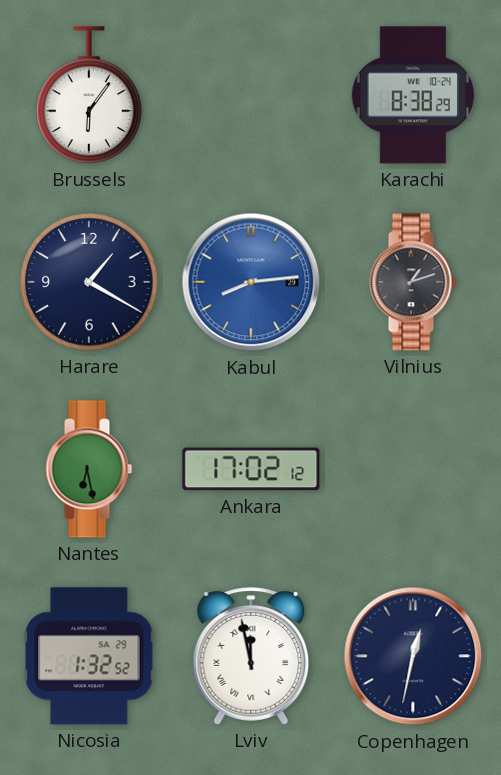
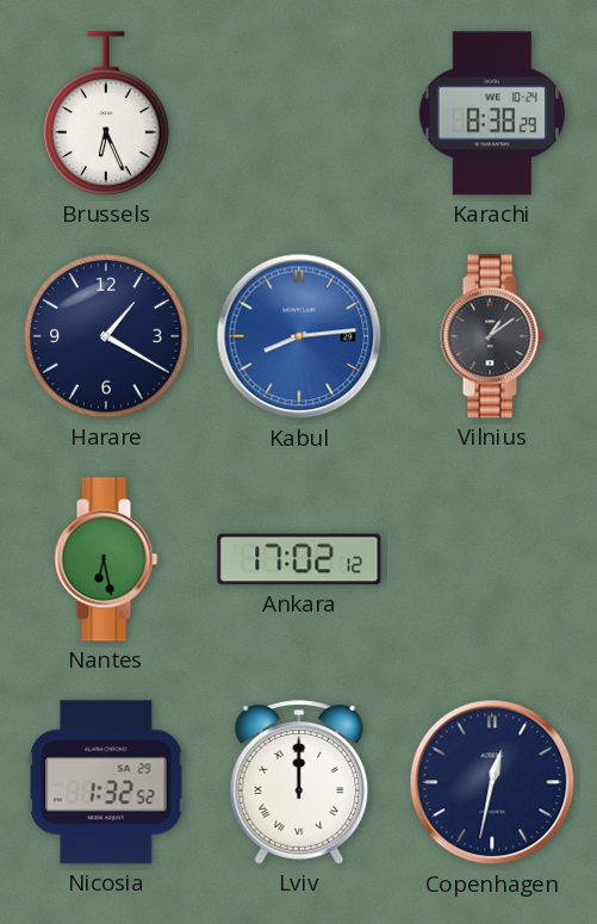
Brussels: 6:06 -> 6:26 (107, 113)
Vilnius: 1:12 -> 1:09 (492, 336)
Lviv: 11:58 -> 12:00 (299, 782)
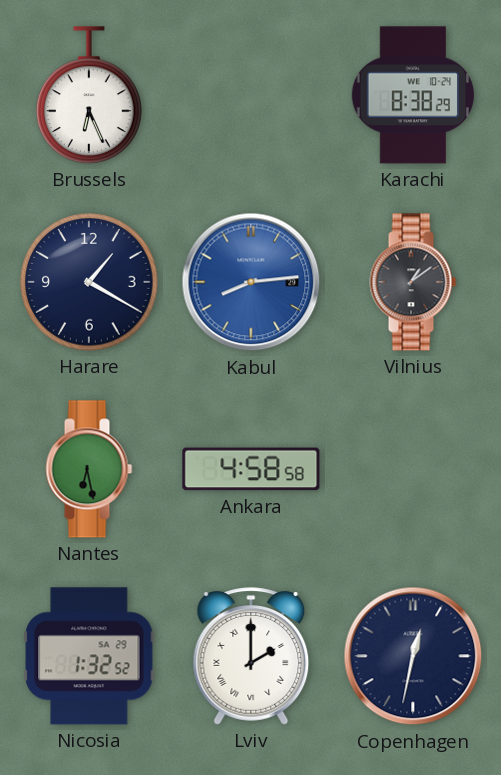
Ankara: 17:02 -> 4:58 (251, 469)
Lviv: 12:00 -> 2:00 (251, 656)
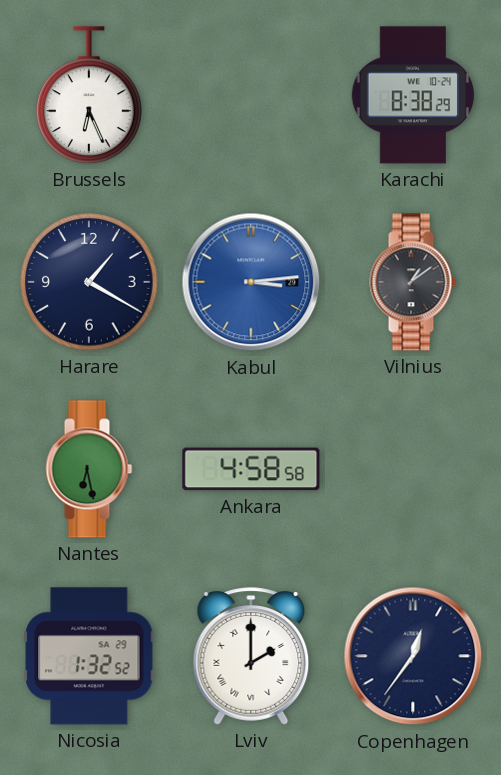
Kabul: 8:14 -> 3:14 (251, 282)
Copenhagen: 12:32 -> 12:36 (413, 656)
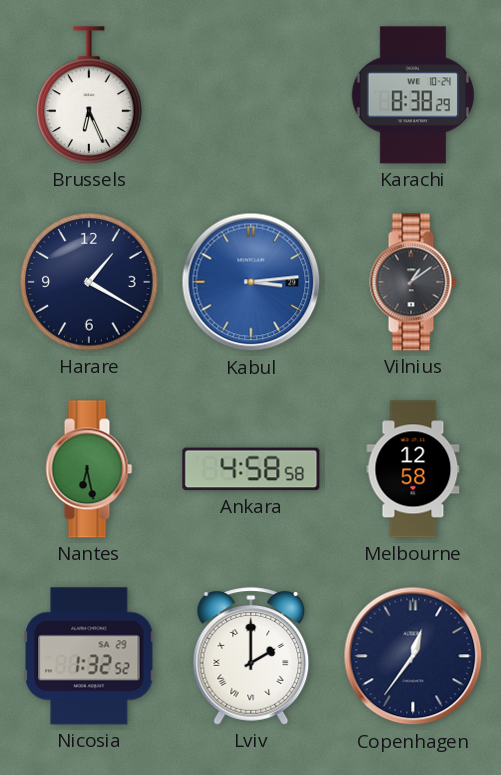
Melbourne: none -> 12:58 (413, 469)
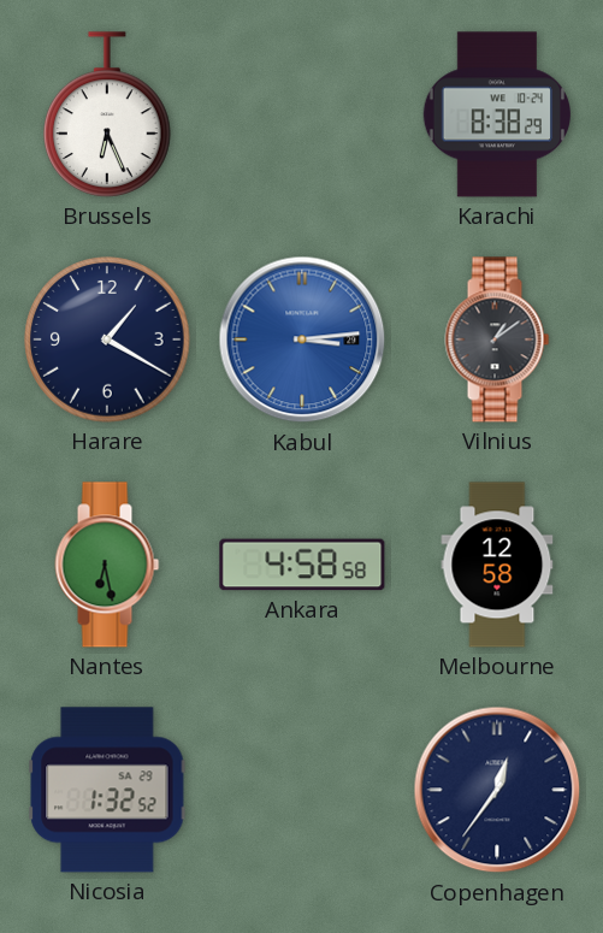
Lviv: 2:00 -> none (251, 656)
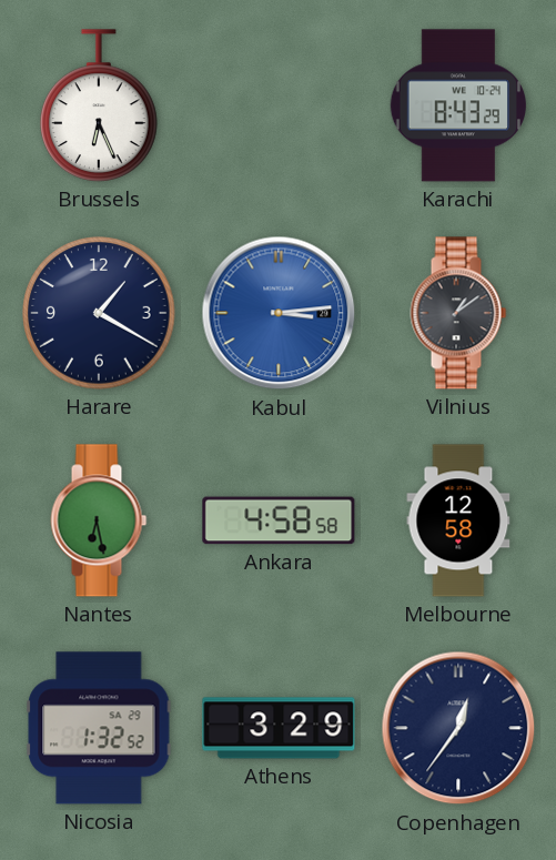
Karachi: 8:38 -> 8:43 (457, 105)
Athens: none -> 3:29 (279, 728)
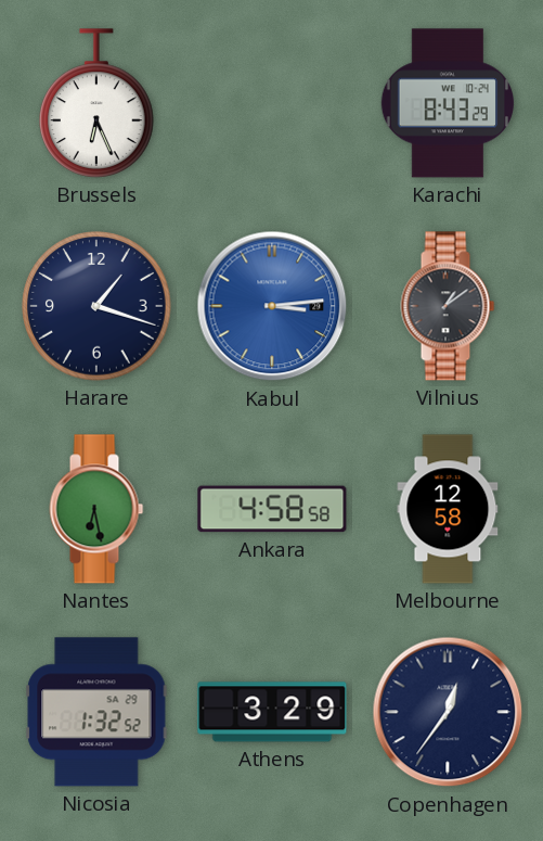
Harare: 1:20 -> 1:18 (96, 306)
